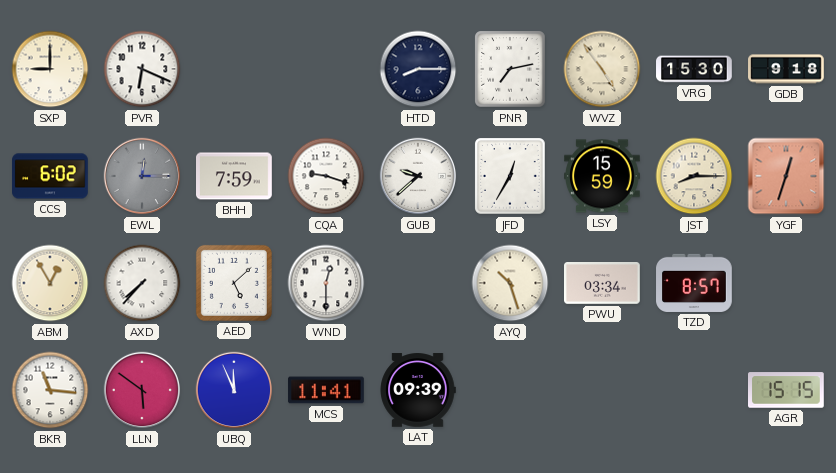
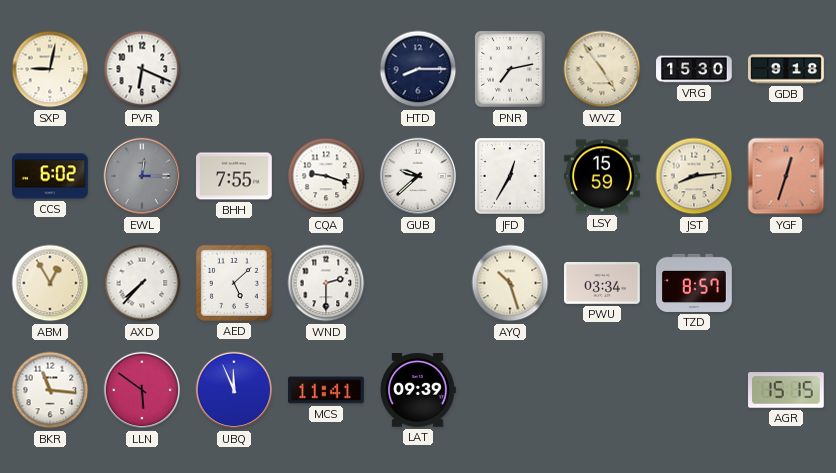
SXP: 9:00 -> 9:02 (50, 69)
BHH: 7:59 -> 7:55 (234, 176)
JST: 8:15 -> 8:14 (694, 176)
WND: 12:30 -> 2:30 (326, 283)
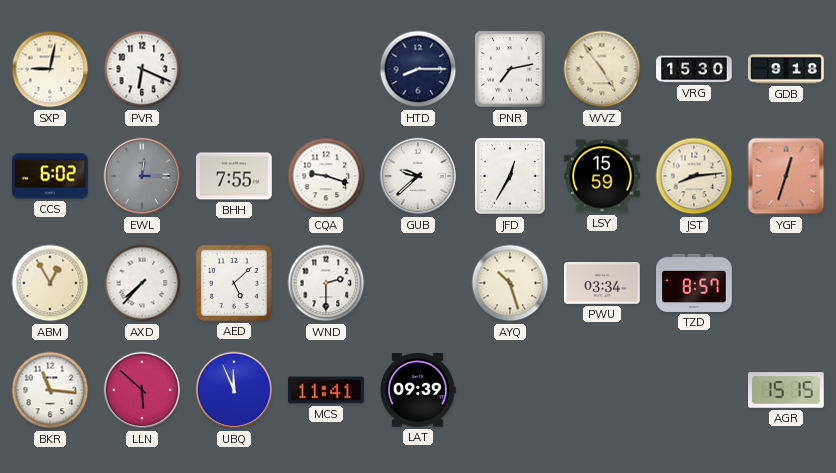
LLN: 5:51 -> 5:52 (142, 390)
